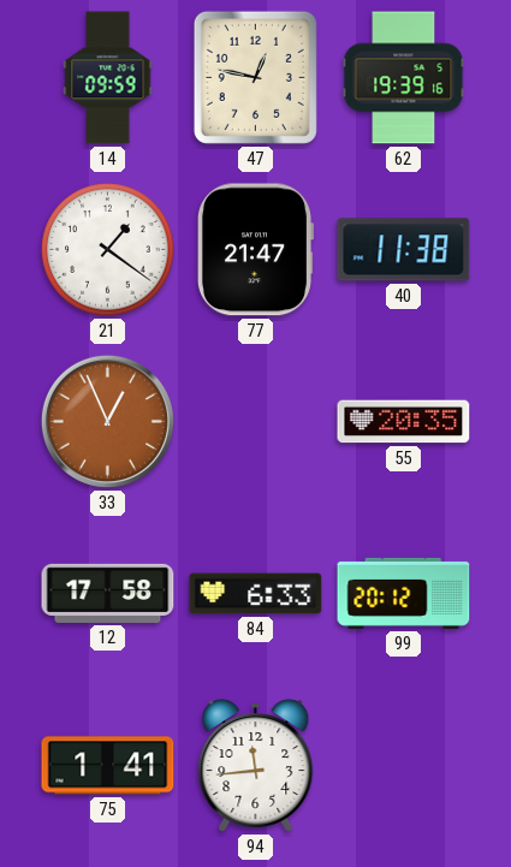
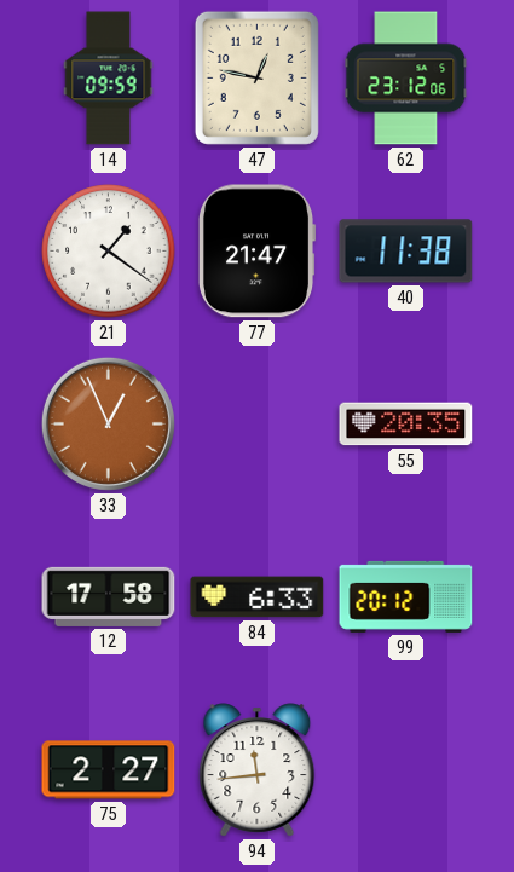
62: 19:39 -> 23:12 (406, 79)
75: 1:41 -> 2:27 (109, 770)
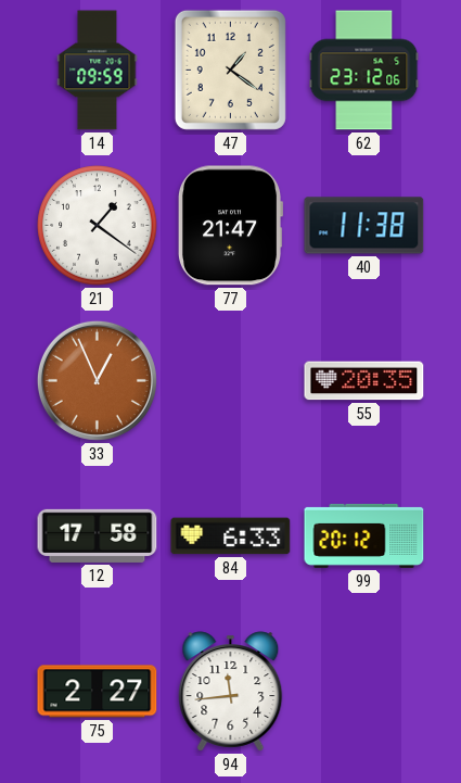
47: 12:47 -> 1:21 (230, 70)
